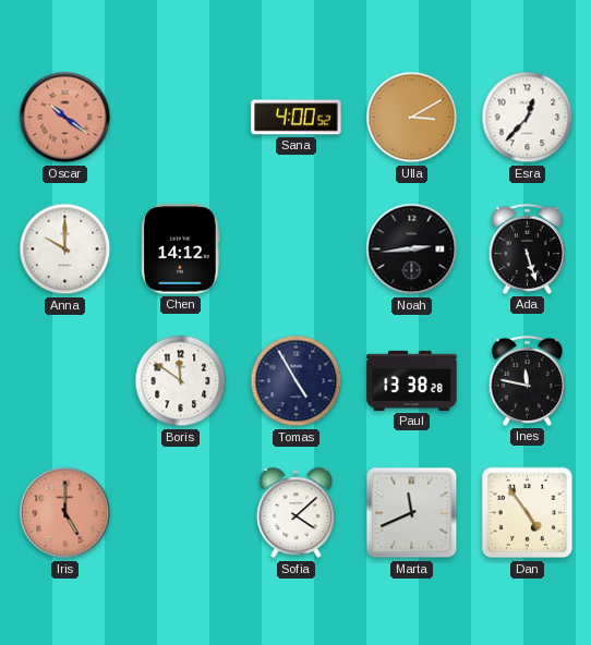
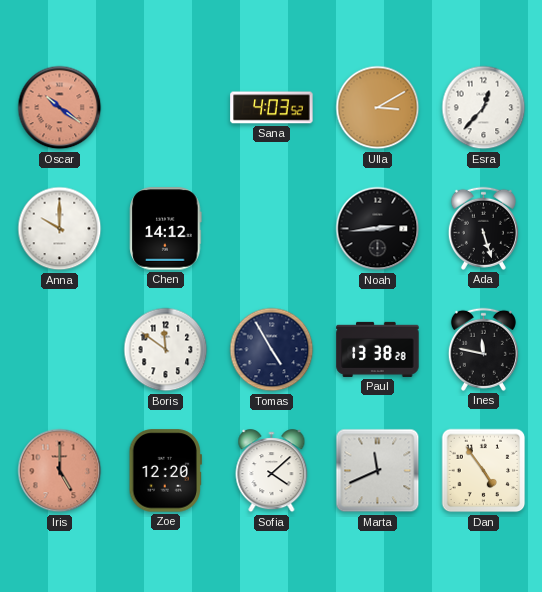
Sana: 4:00 -> 4:03 (272, 108)
Zoe: none -> 12:20 (165, 471)
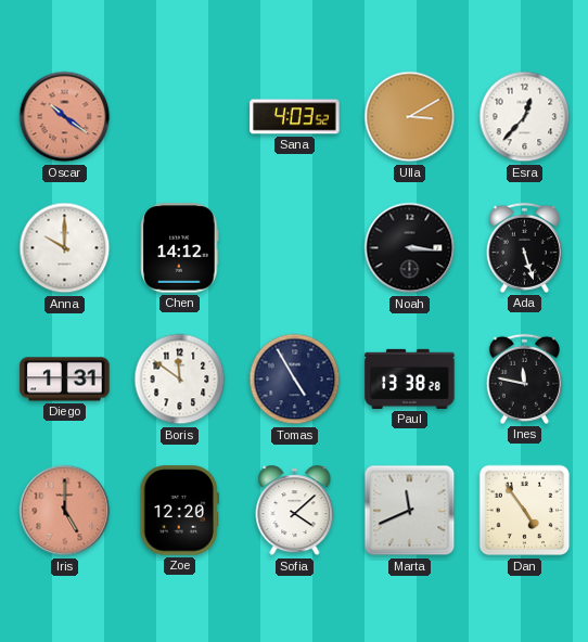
Noah: 2:44 -> 3:16 (410, 248)
Diego: none -> 1:31 (65, 380)
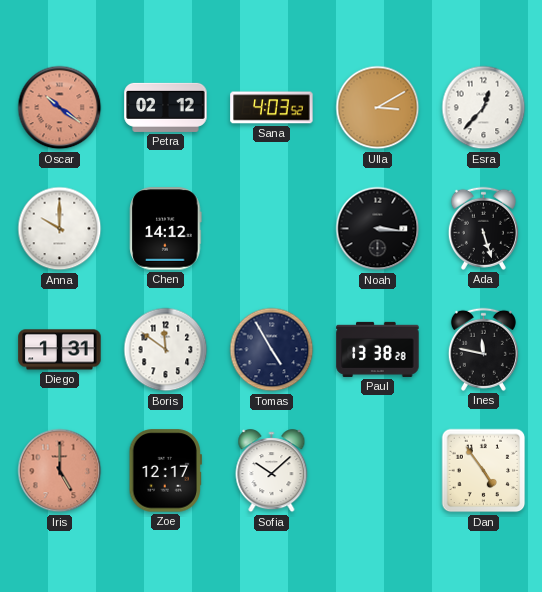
Petra: none -> 02:12 (166, 107)
Zoe: 12:20 -> 12:17 (165, 471)
Sofia: 4:08 -> 10:08 (272, 471)
Marta: 11:41 -> none (410, 511)
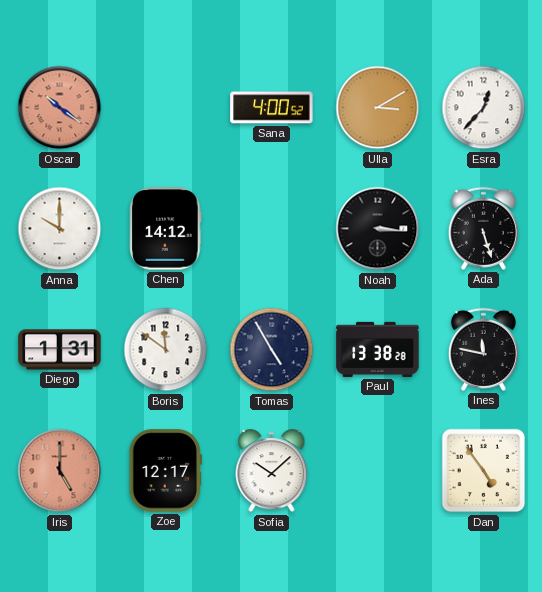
Petra: 02:12 -> none (166, 107)
Sana: 4:03 -> 4:00 (272, 108)
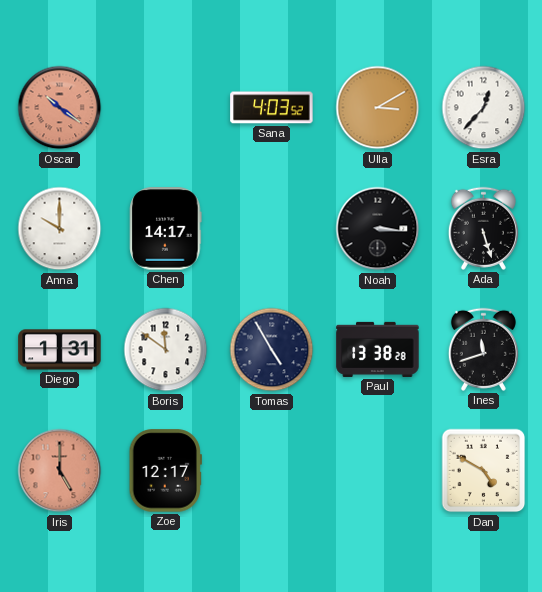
Sana: 4:00 -> 4:03 (272, 108)
Chen: 14:12 -> 14:17 (166, 229)
Ines: 11:47 -> 11:42 (483, 349)
Sofia: 10:08 -> none (272, 471)
Dan: 4:54 -> 4:50 (484, 471)
